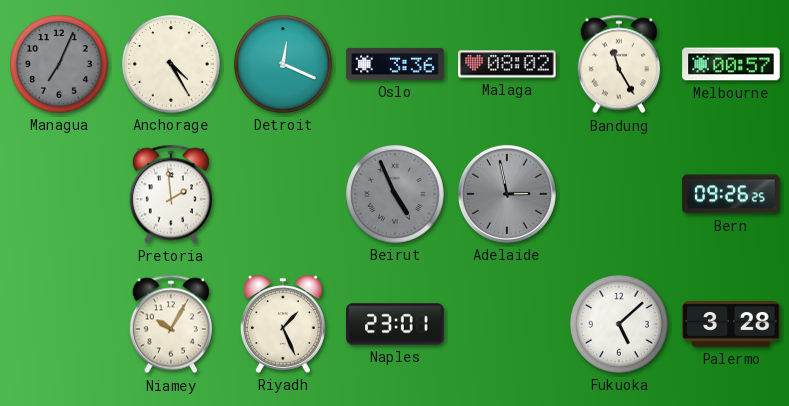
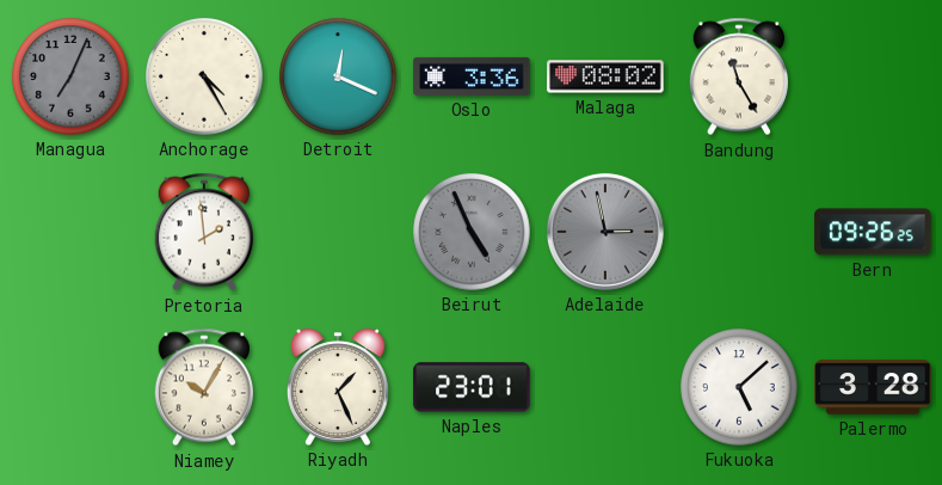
Melbourne: 00:57 -> none (731, 64)
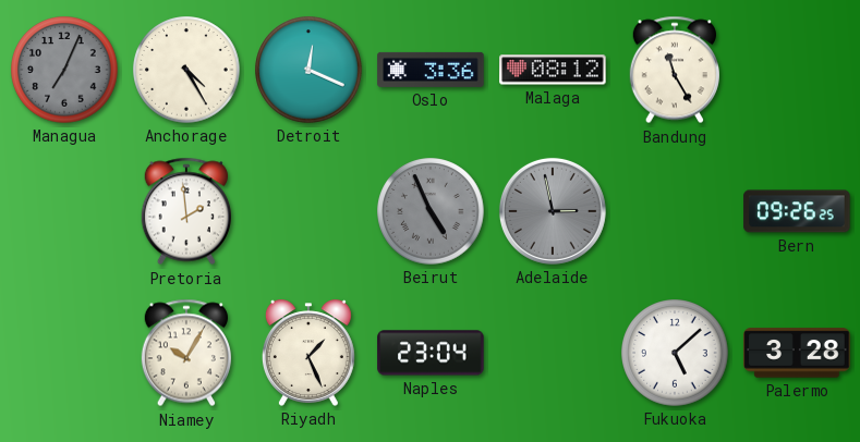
Malaga: 08:02 -> 08:12 (553, 70)
Naples: 23:01 -> 23:04 (431, 353)
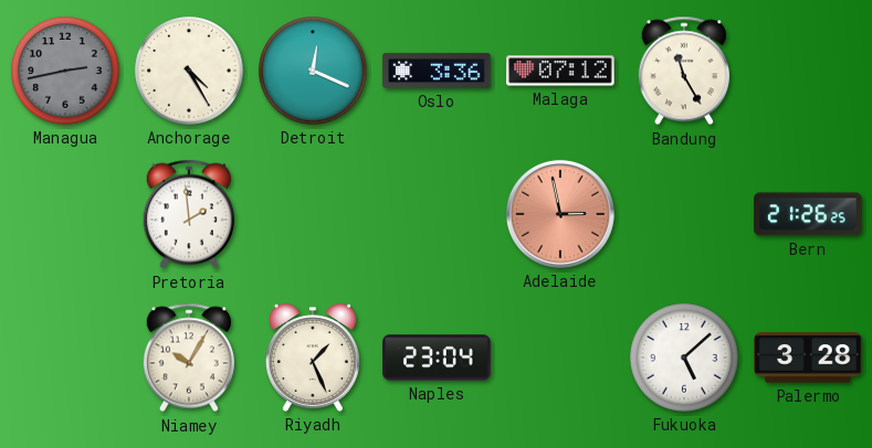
Managua: 7:04 -> 2:43 (65, 71)
Malaga: 08:12 -> 07:12 (560, 71)
Beirut: 4:56 -> none (431, 211)
Adelaide dial: grey -> salmon (560, 214)
Bern: 09:26 -> 21:26 (808, 214)
